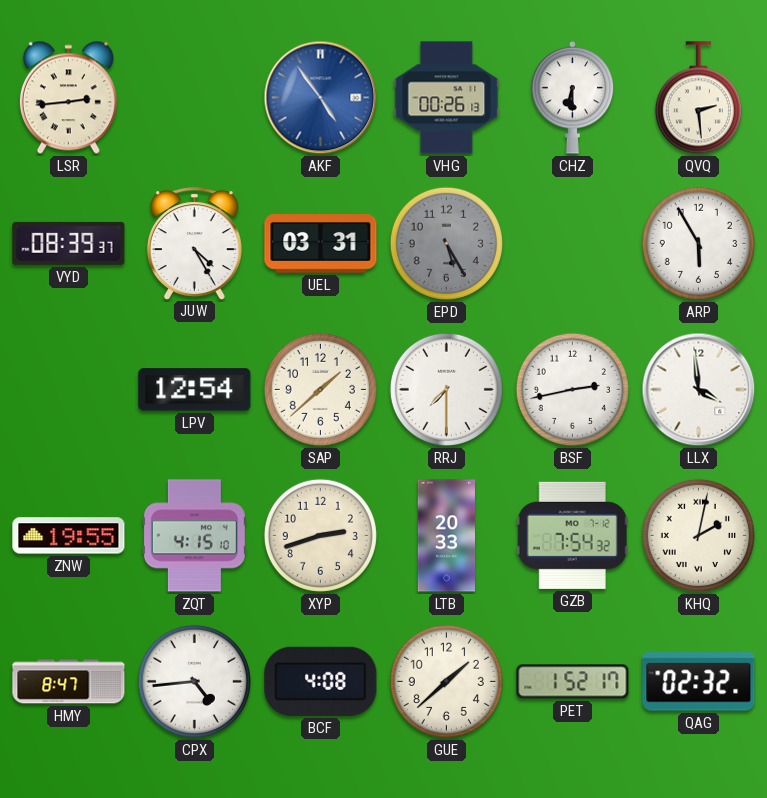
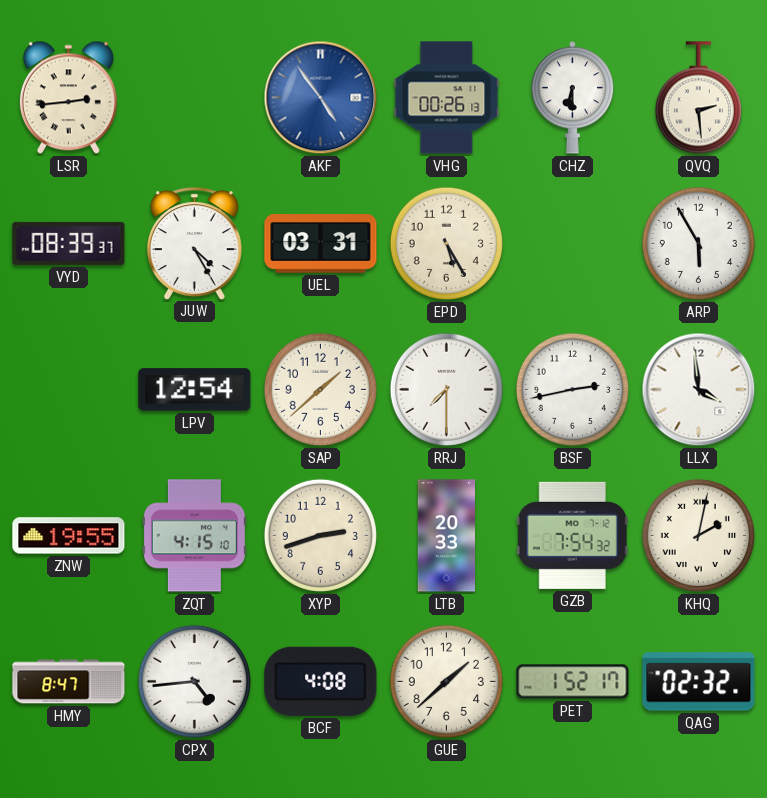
EPD dial: grey -> cream (446, 243)
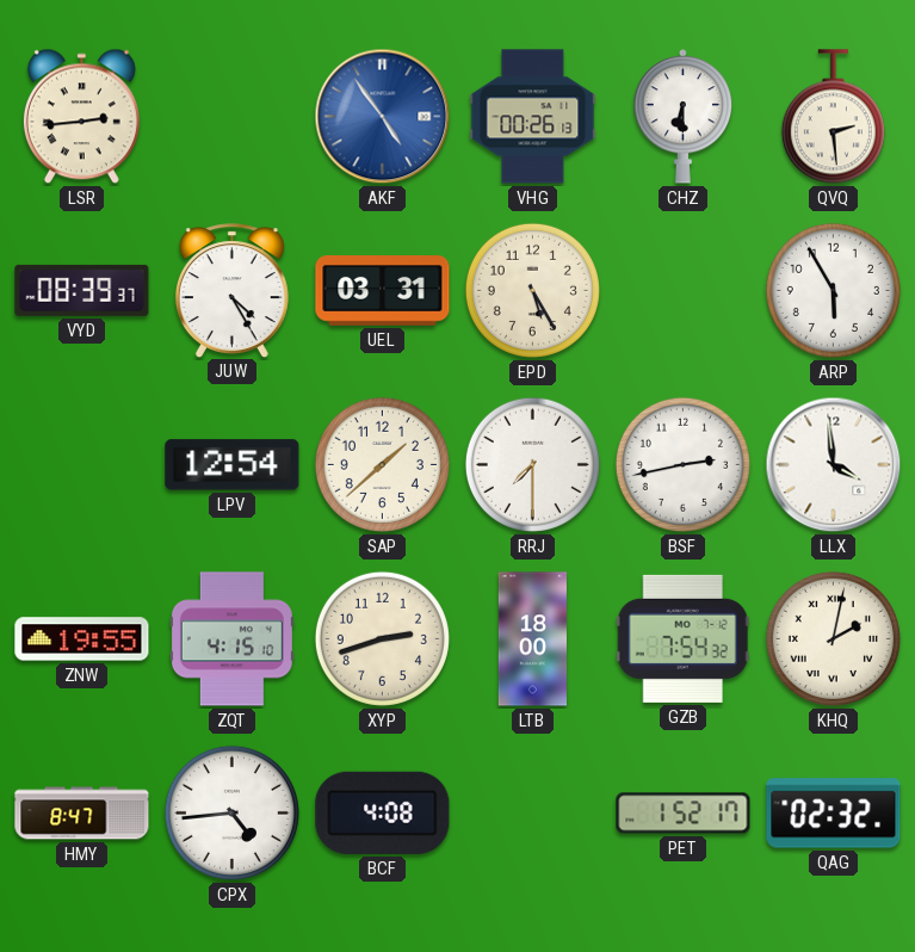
LTB: 20:33 -> 18:00 (532, 639)
GUE: 1:38 -> none (446, 681)
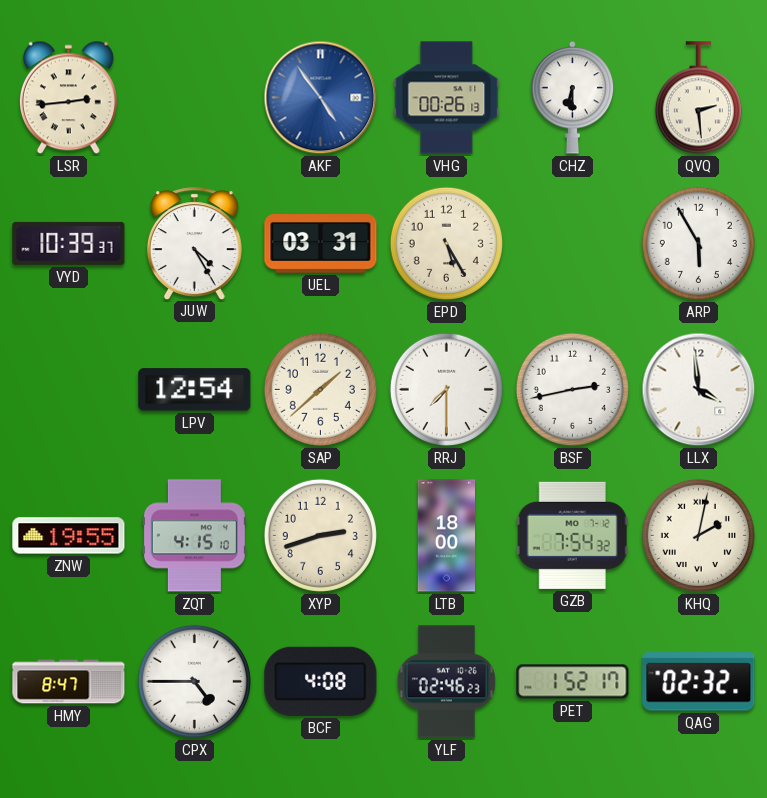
VYD: 08:39 -> 10:39 (69, 243)
CPX: 4:44 -> 4:45 (194, 681)
YLF: none -> 02:46 (446, 682)
